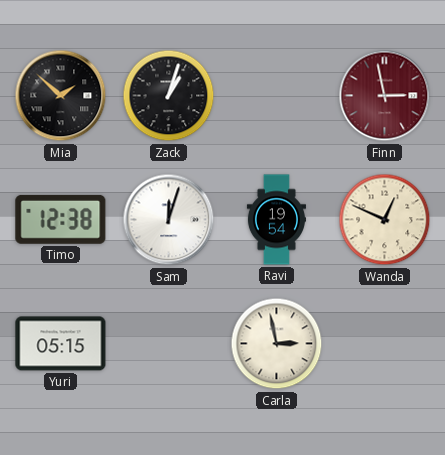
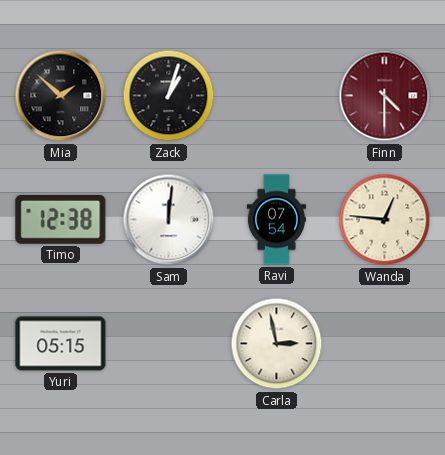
Finn: 2:58 -> 4:30 (385, 96)
Sam: 12:03 -> 12:01 (169, 220)
Ravi: 19:54 -> 07:54 (276, 220)
Wanda: 12:49 -> 12:46 (385, 220)
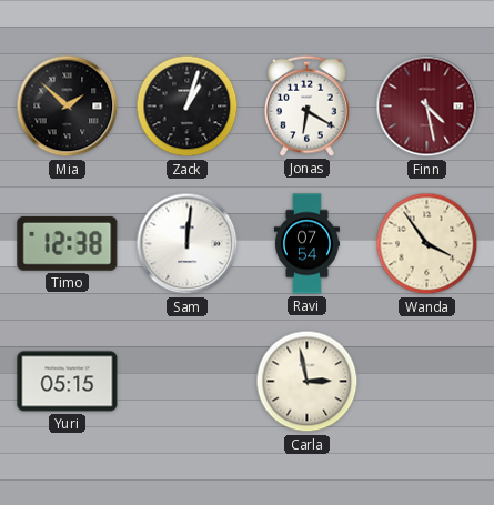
Jonas: none -> 6:20 (306, 105)
Finn: 4:30 -> 4:28 (427, 107)
Wanda: 12:46 -> 3:54 (427, 244)
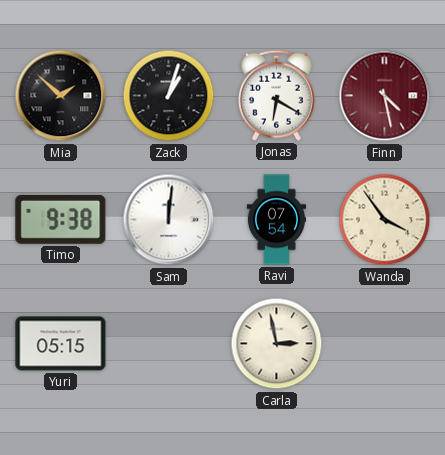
Timo: 12:38 -> 9:38 (61, 219)
